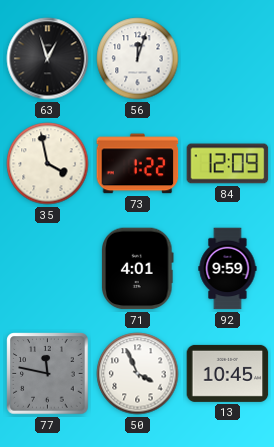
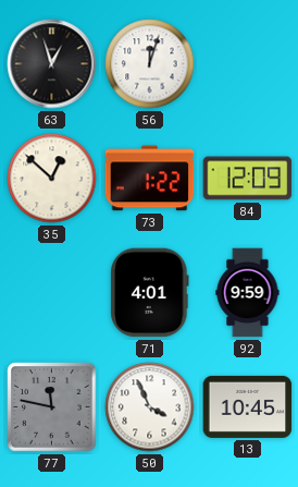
35: 3:58 -> 12:52 (52, 179)
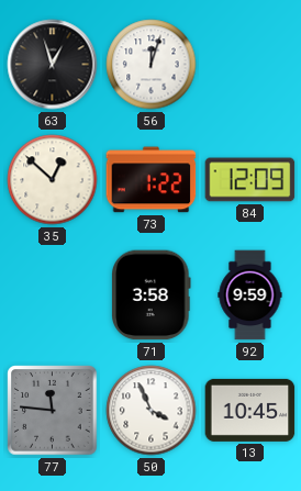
71: 4:01 -> 3:58 (152, 295)
77: 11:47 -> 11:46 (53, 411)
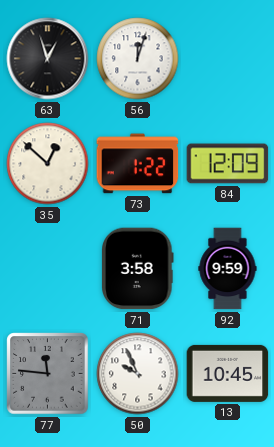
50: 3:56 -> 9:56 (138, 374)
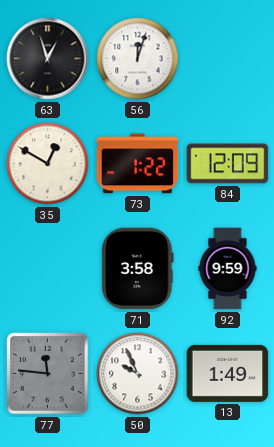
35: 12:52 -> 12:50 (48, 164)
13: 10:45 -> 1:49 (228, 373)
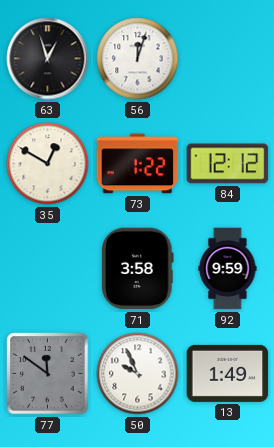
84: 12:09 -> 12:12 (228, 164)
77: 11:46 -> 11:51 (48, 374)
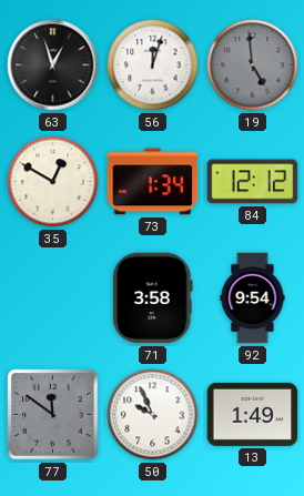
19: none -> 4:59 (253, 65)
73: 1:22 -> 1:34 (153, 182)
92: 9:59 -> 9:54 (253, 298)
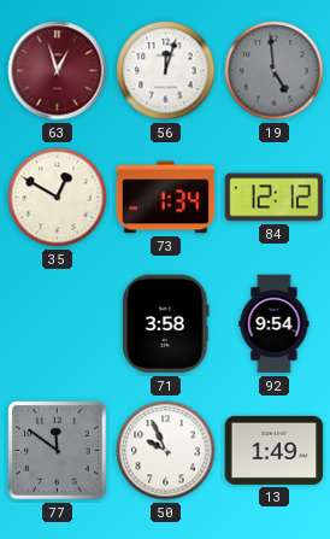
63 dial: black -> burgundy (58, 71)
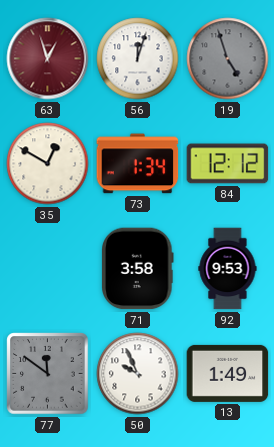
19: 4:59 -> 4:57 (228, 59)
92: 9:54 -> 9:53 (228, 269)
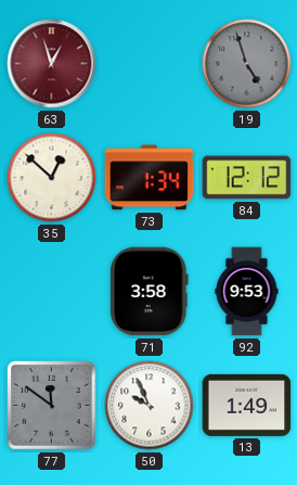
56: 12:03 -> none (138, 59)
35: 12:50 -> 12:52 (52, 178)
